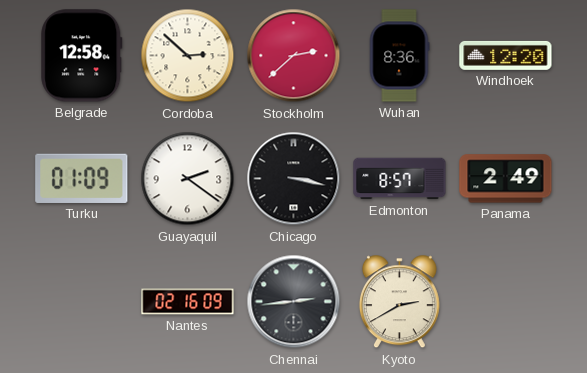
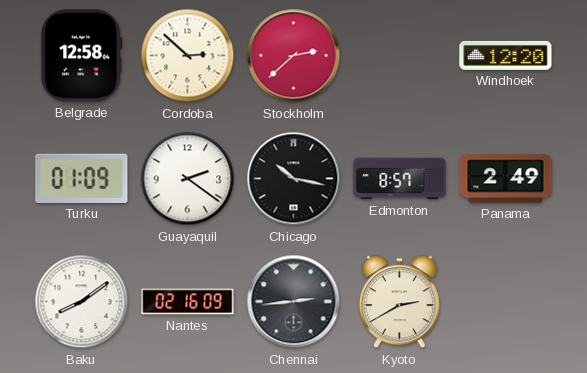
Wuhan: 8:36 -> none (399, 56)
Chicago: 3:17 -> 10:17 (294, 179)
Baku: none -> 8:09 (82, 302)
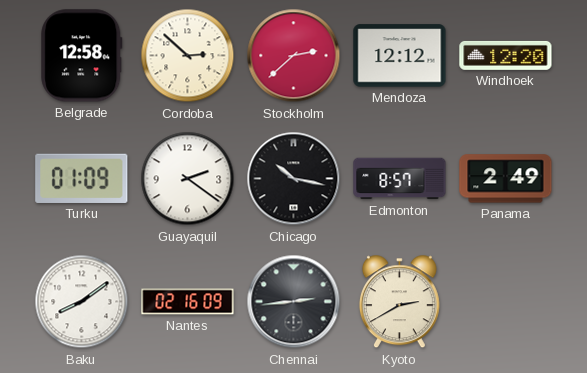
Mendoza: none -> 12:12 (400, 56)
